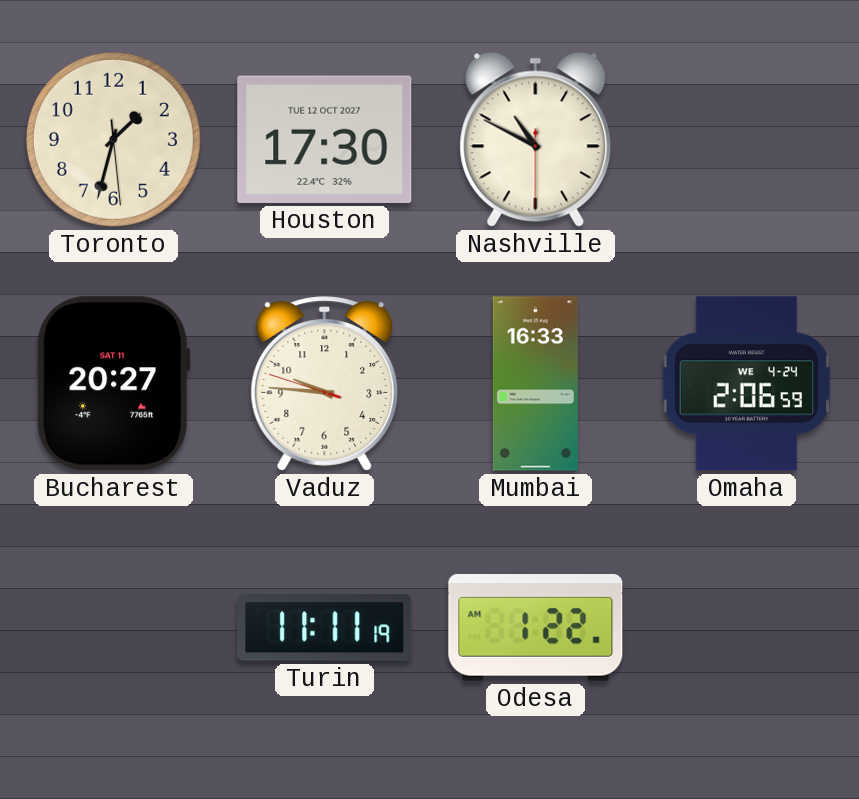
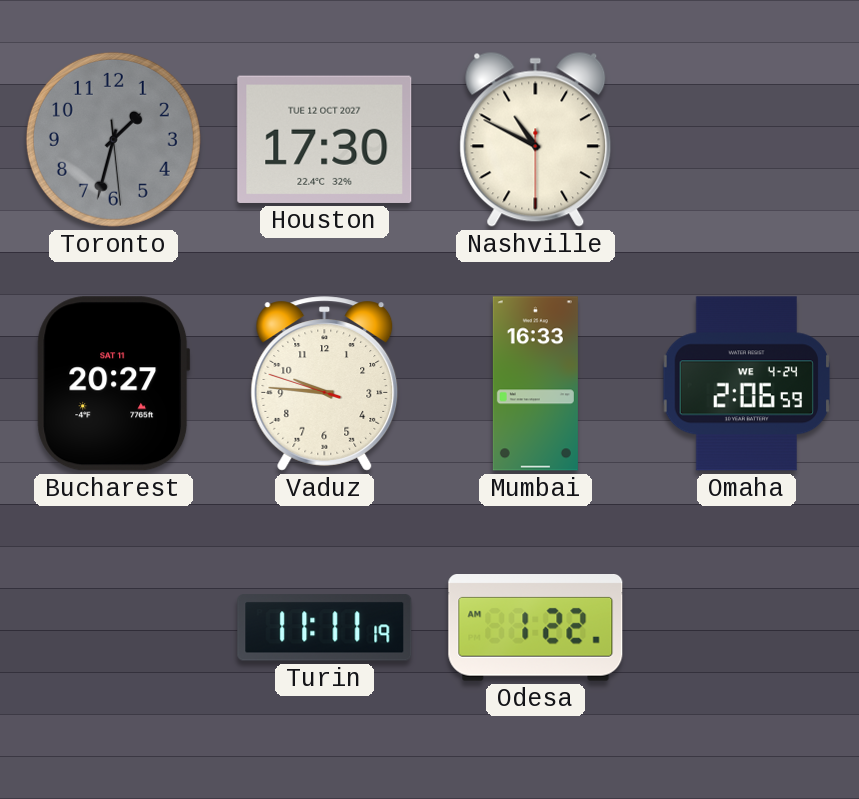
Toronto dial: cream -> grey (113, 139)
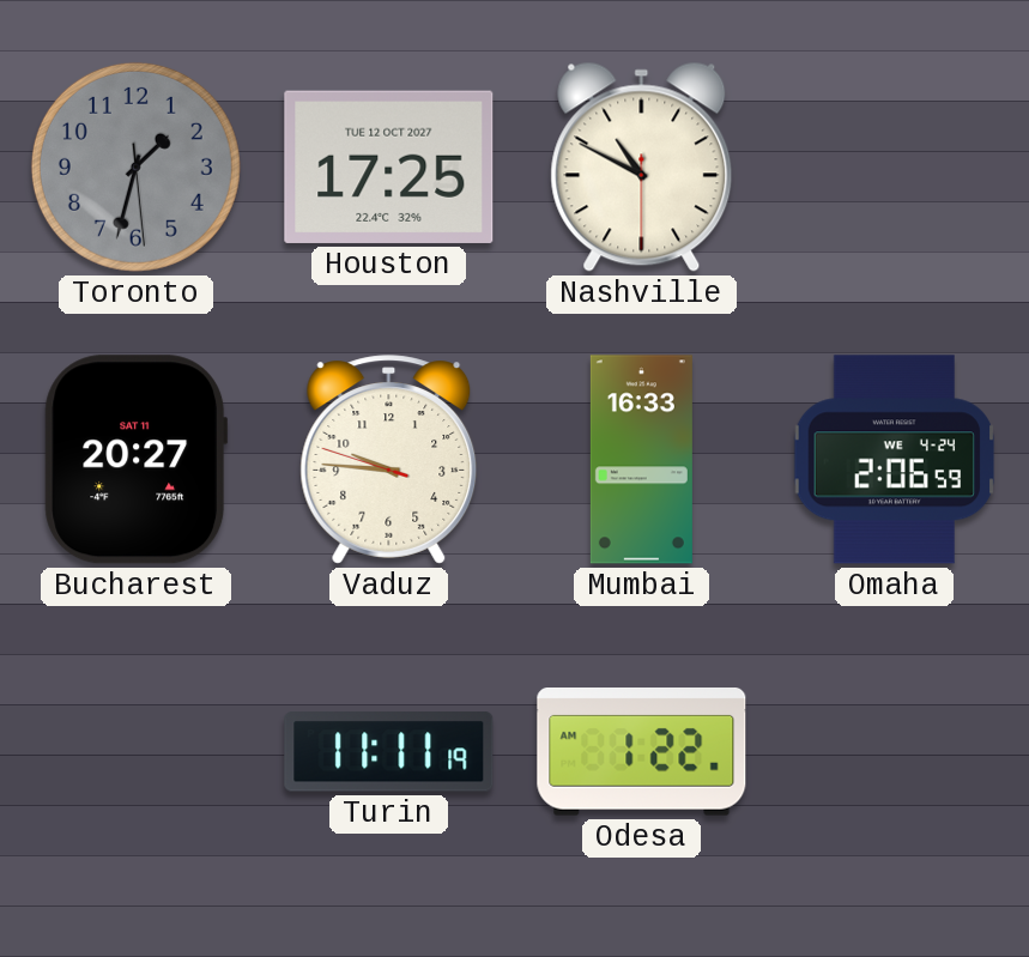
Houston: 17:30 -> 17:25 (389, 166)
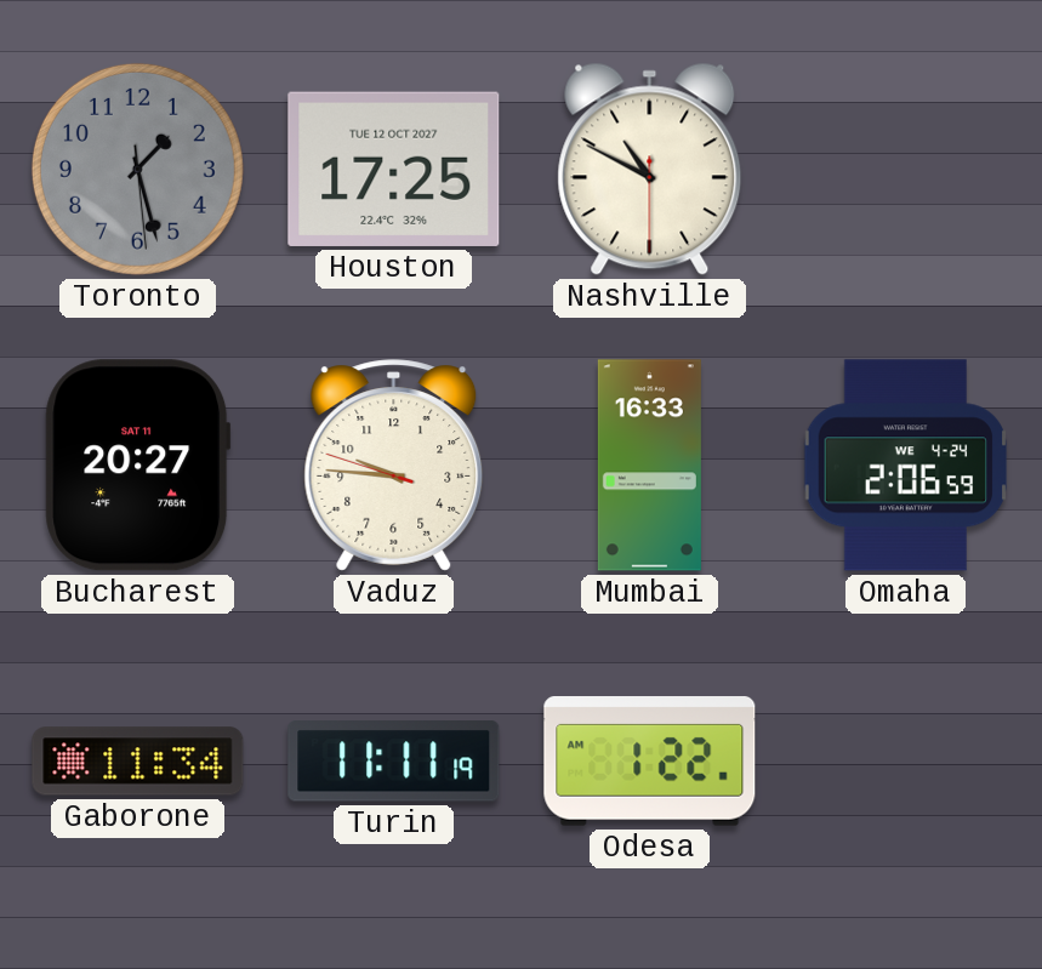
Toronto: 1:32 -> 1:27 (137, 169)
Gaborone: none -> 11:34 (138, 762)
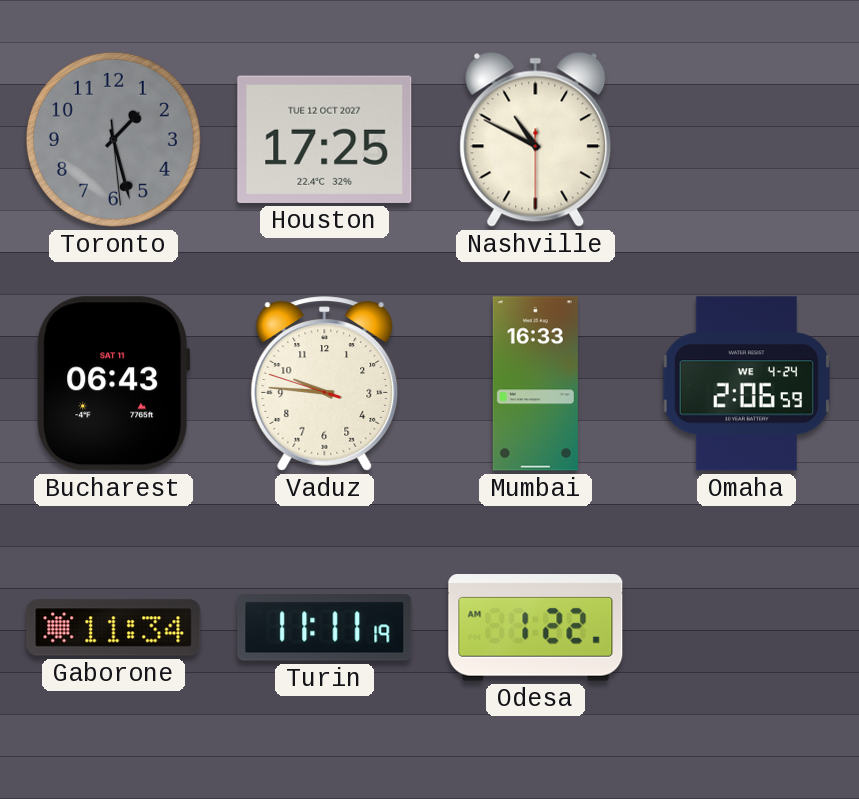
Bucharest: 20:27 -> 06:43 (114, 384)
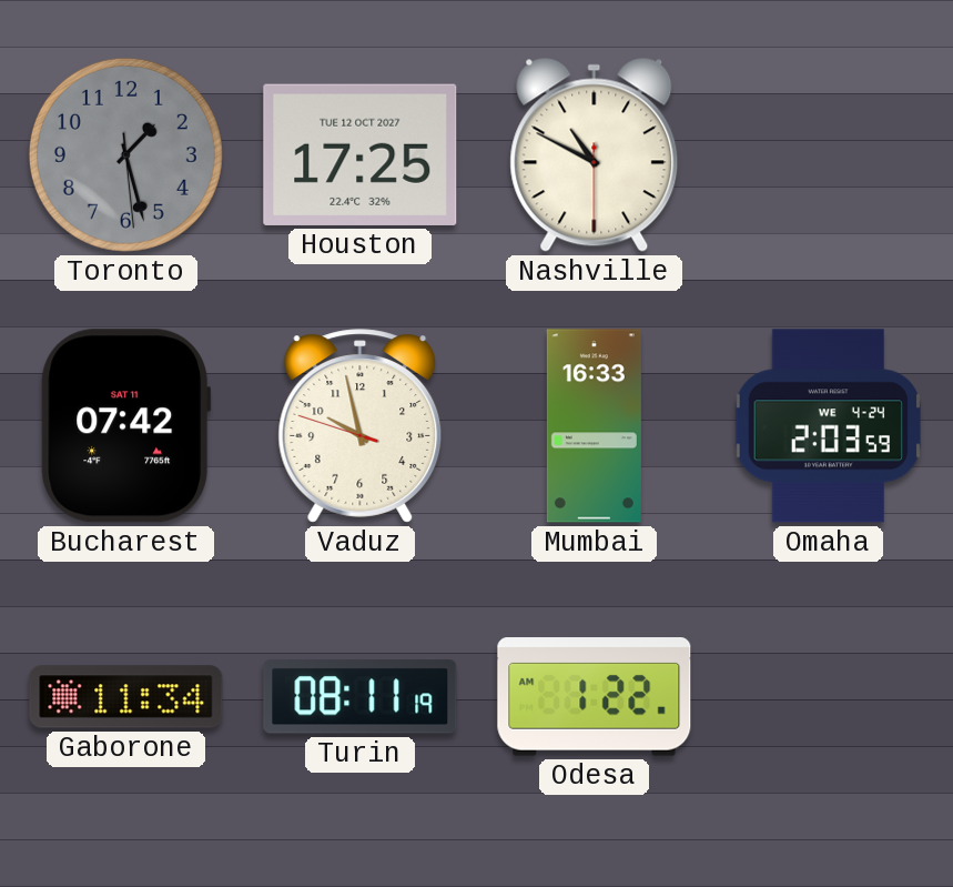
Bucharest: 06:43 -> 07:42 (126, 426)
Vaduz: 9:45 -> 9:57 (361, 426)
Omaha: 2:06 -> 2:03 (829, 426)
Turin: 11:11 -> 08:11 (361, 697)
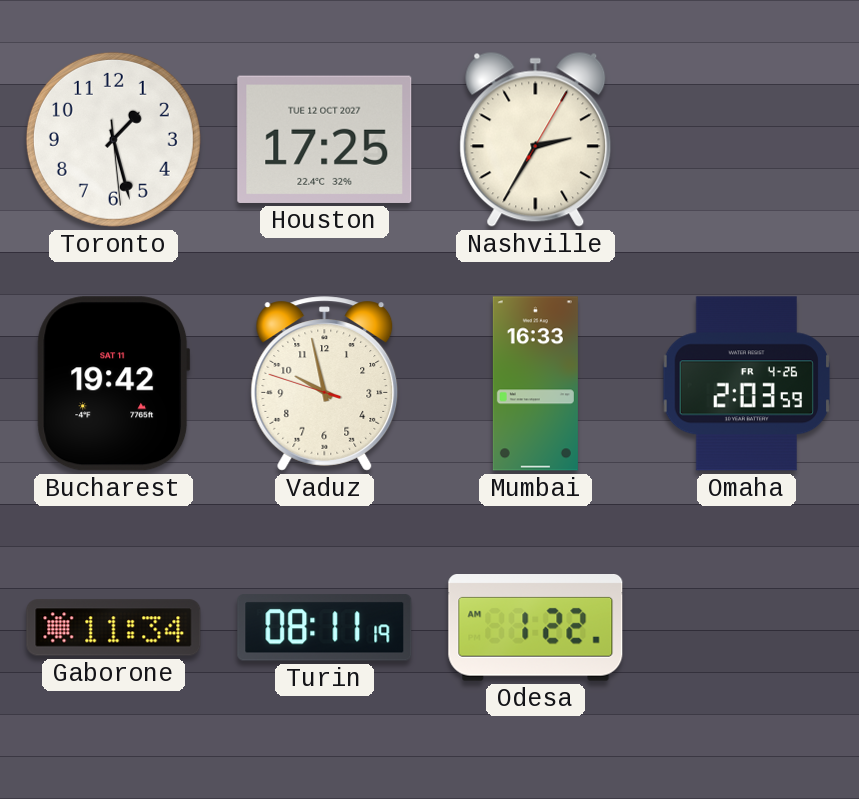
Toronto dial: grey -> white (113, 139)
Nashville: 10:49 -> 2:35 (536, 139)
Bucharest: 07:42 -> 19:42 (114, 384)
Omaha date: WE 4-24 -> FR 4-26 (747, 384)
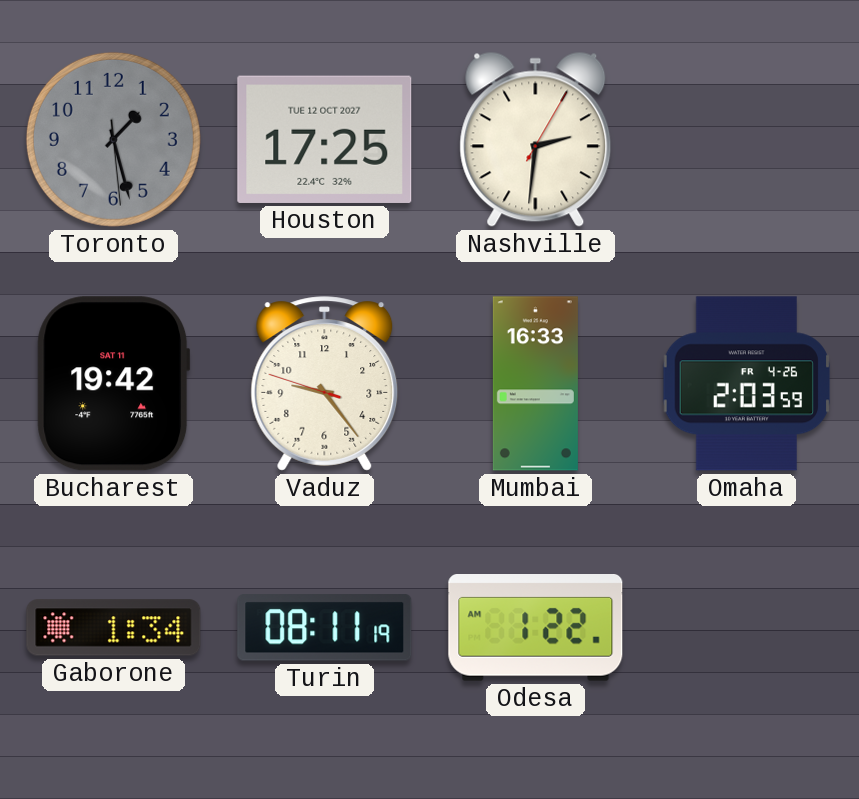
Toronto dial: white -> grey (113, 139)
Nashville: 2:35 -> 2:31 (536, 139)
Vaduz: 9:57 -> 9:23 (325, 384)
Gaborone: 11:34 -> 1:34 (114, 628)
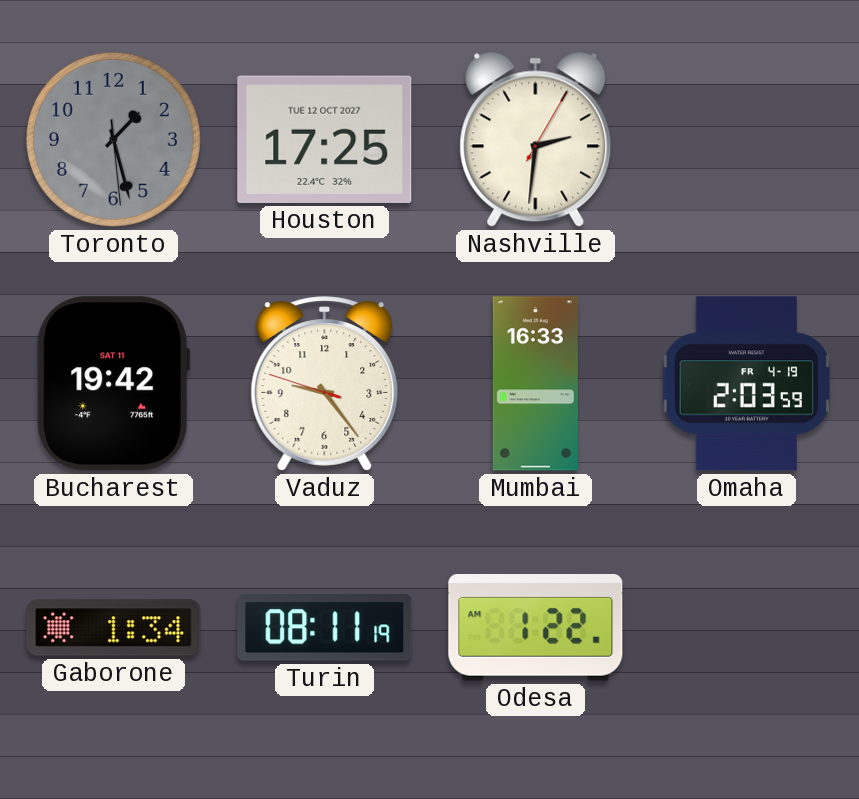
Omaha date: FR 4-26 -> FR 4-19 (747, 384)
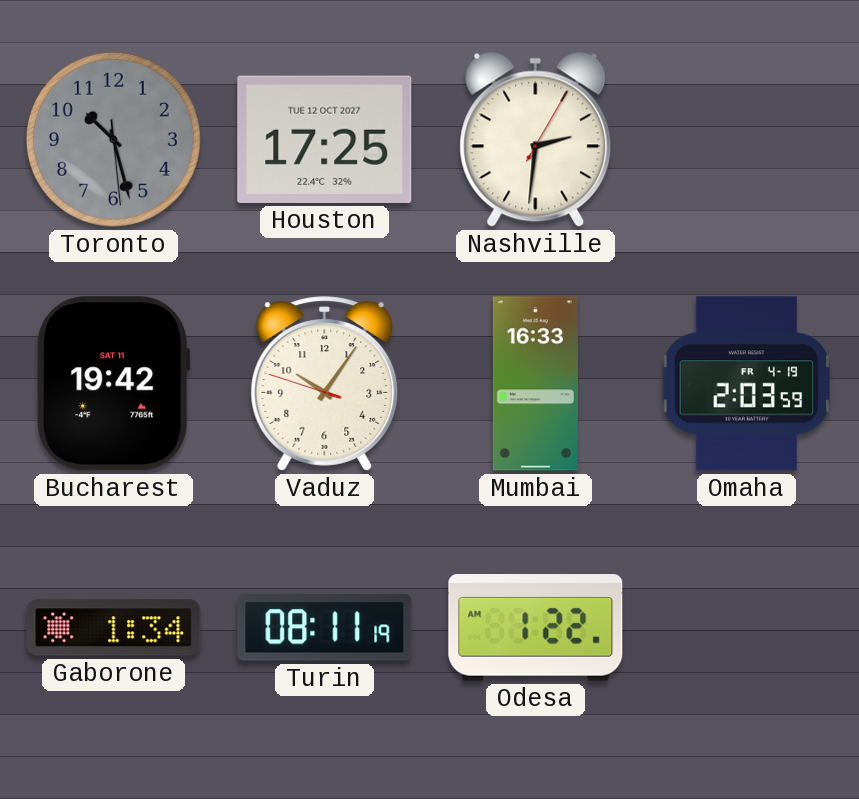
Toronto: 1:27 -> 10:27 (113, 139)
Vaduz: 9:23 -> 10:05 (325, 384)
